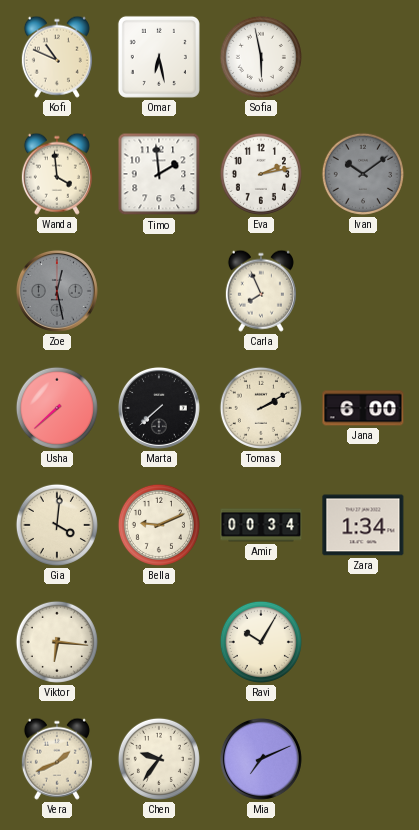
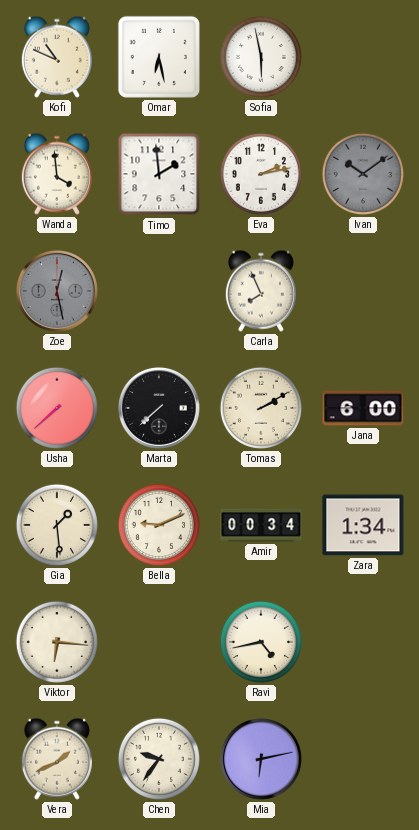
Gia: 4:01 -> 1:29 (57, 525)
Ravi: 10:05 -> 4:43 (261, 642)
Mia: 7:11 -> 6:13 (261, 759)
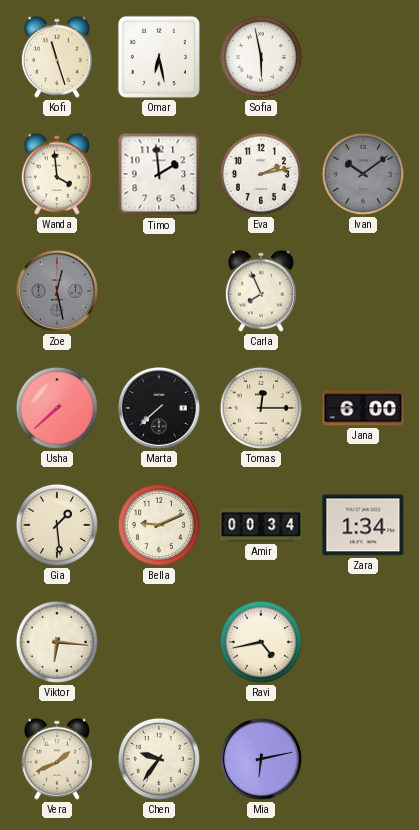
Kofi: 10:49 -> 11:27 (57, 57)
Tomas: 2:10 -> 12:15 (261, 408)
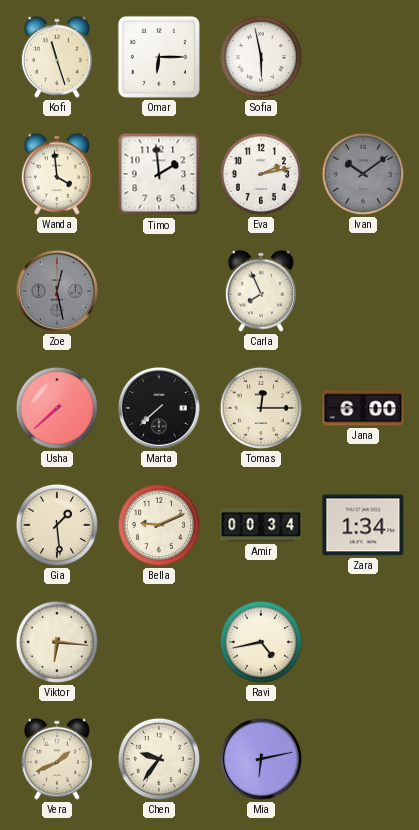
Omar: 6:28 -> 6:15 (159, 57)
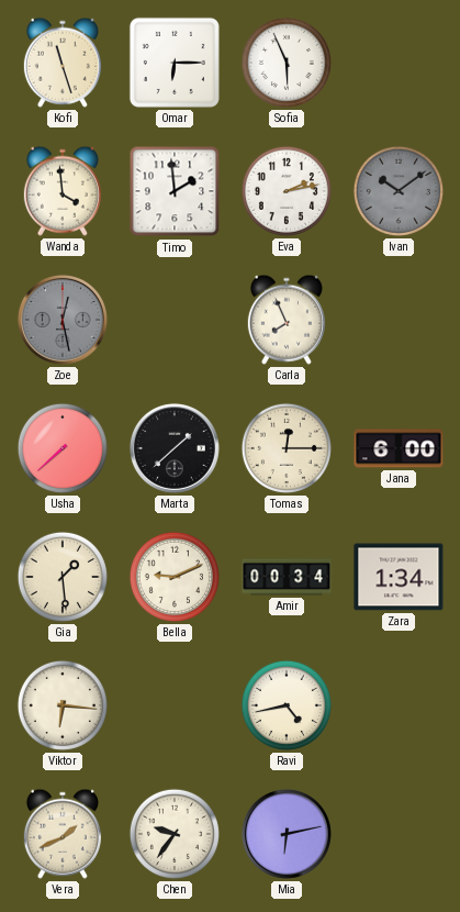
Sofia: 5:58 -> 5:56 (287, 63)
Marta: 7:38 -> 1:38 (175, 448)
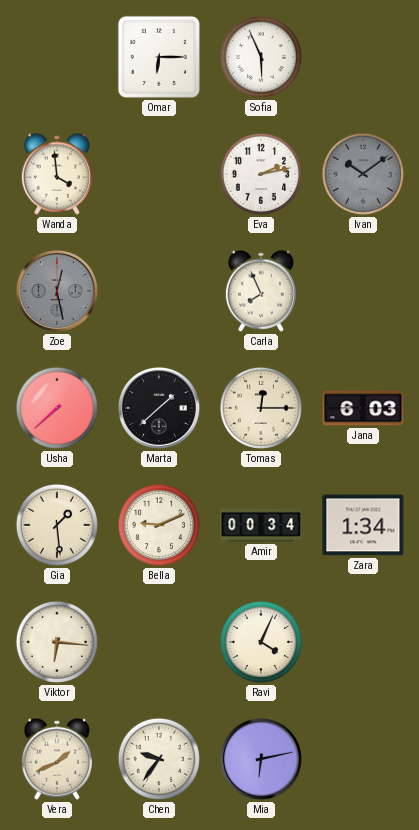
Kofi: 11:27 -> none (63, 63)
Timo: 1:59 -> none (175, 191)
Jana: 6:00 -> 6:03 (363, 408)
Ravi: 4:43 -> 4:04 (261, 642)
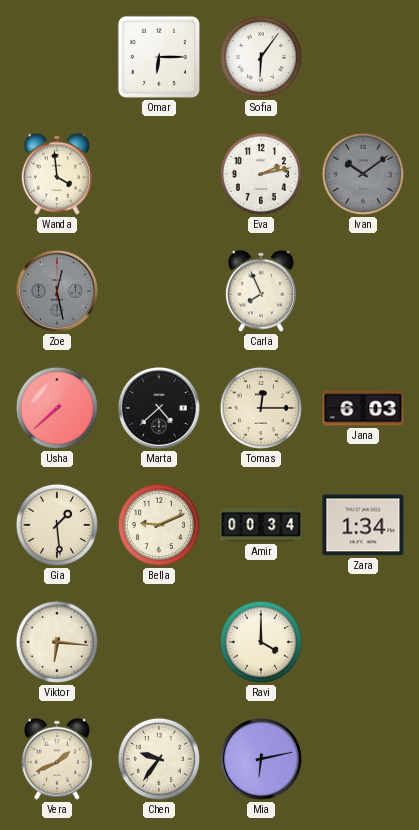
Sofia: 5:56 -> 6:06 (261, 57)
Marta: 1:38 -> 4:38 (159, 408)
Ravi: 4:04 -> 4:00 (261, 642)
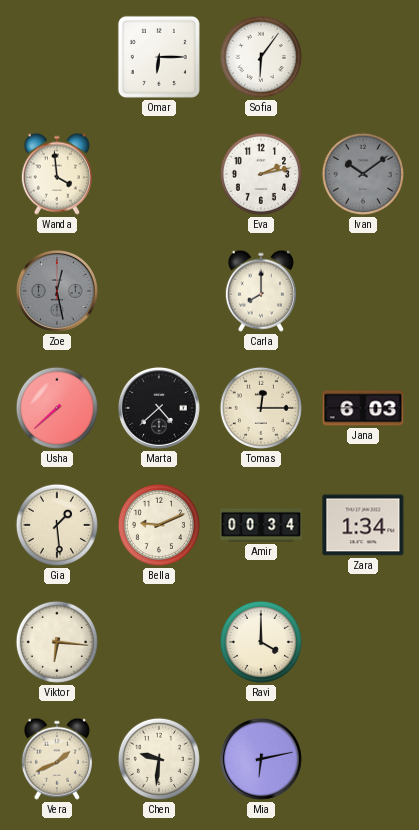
Carla: 7:56 -> 8:00 (261, 291)
Chen: 9:36 -> 9:31 (159, 759)
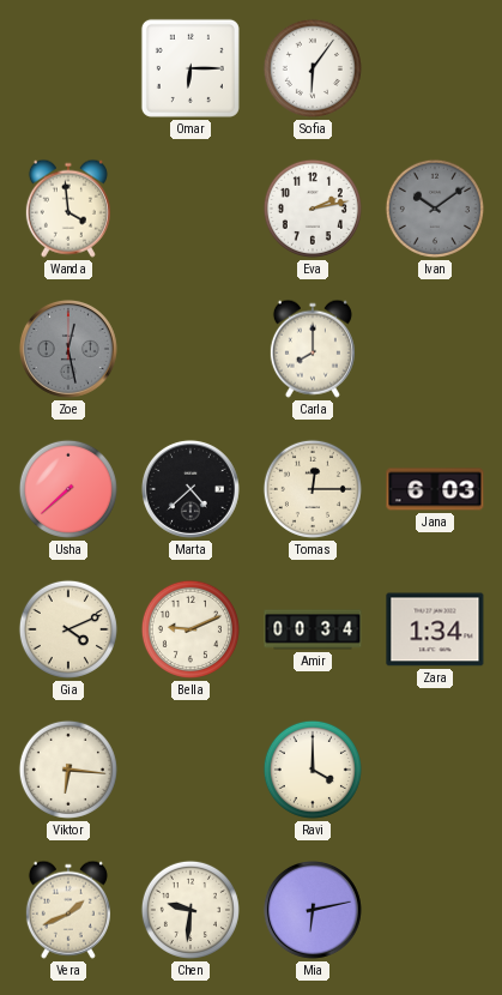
Gia: 1:29 -> 4:11 (68, 629)
